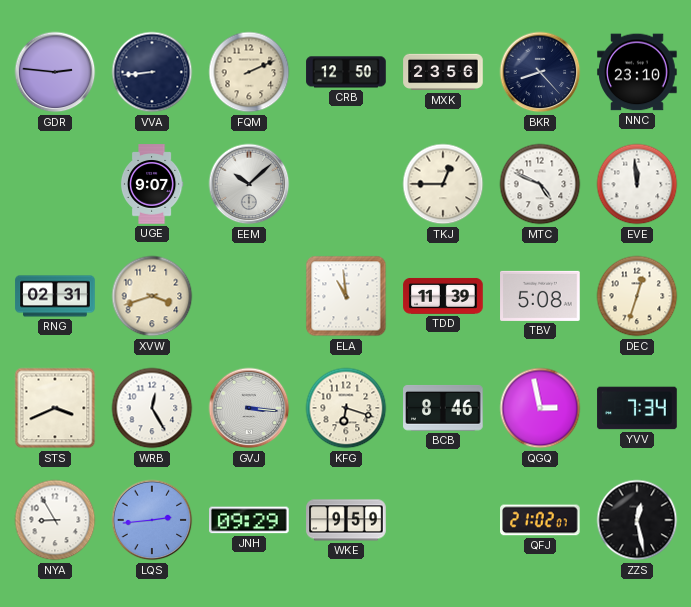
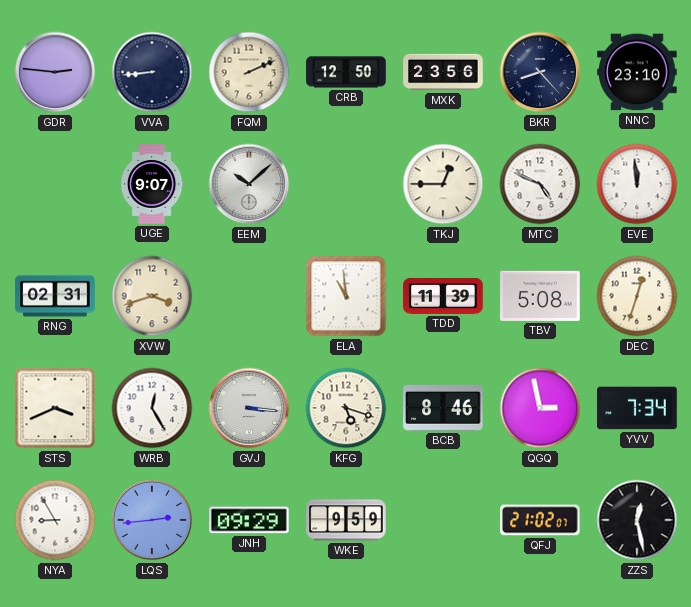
KFG: 6:18 -> 5:18 (346, 408)
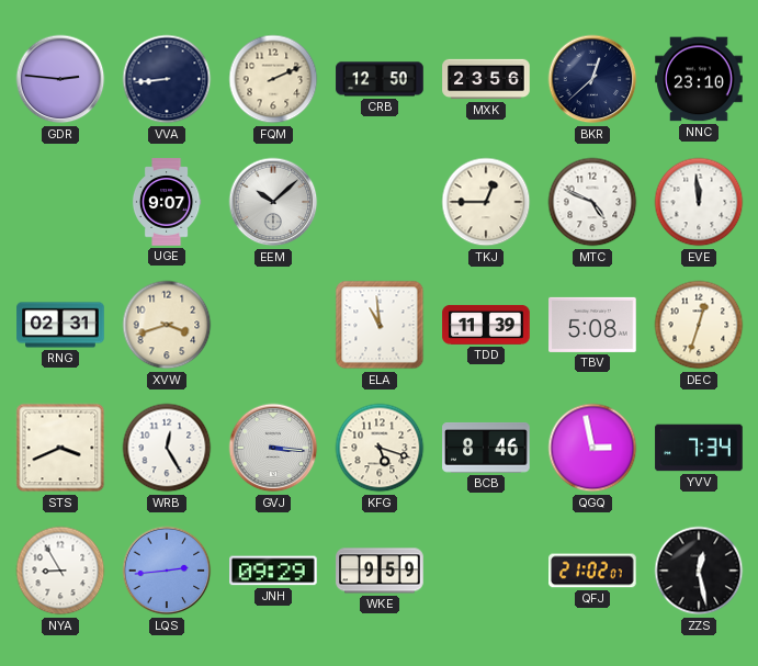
BKR: 8:23 -> 12:38 (592, 79)
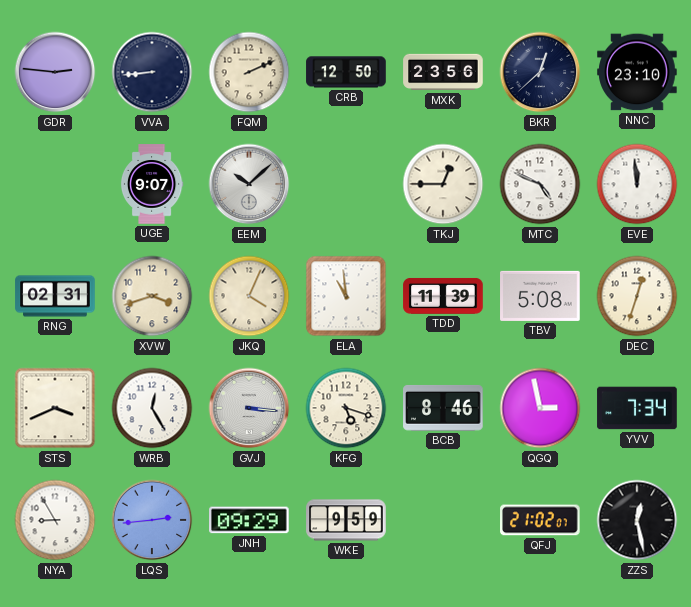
JKQ: none -> 4:04 (249, 296)
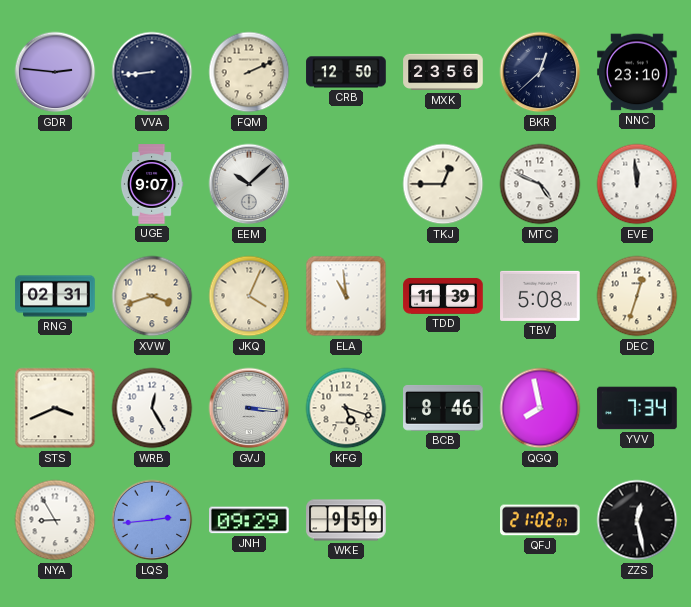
QGQ: 2:58 -> 7:58 (540, 408)
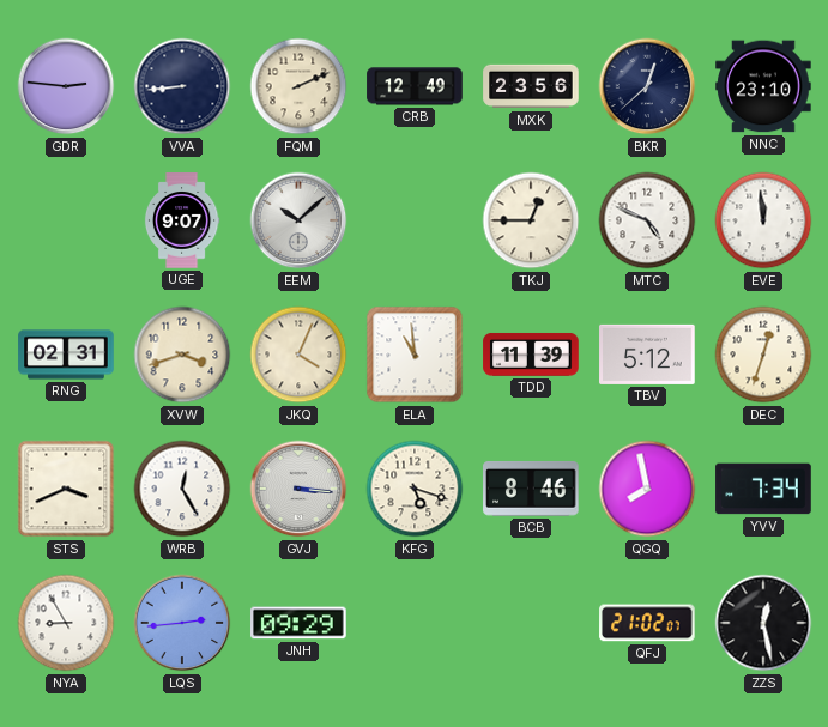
CRB: 12:50 -> 12:49 (415, 86)
TBV: 5:08 -> 5:12 (647, 355)
WKE: 9:59 -> none (346, 520)
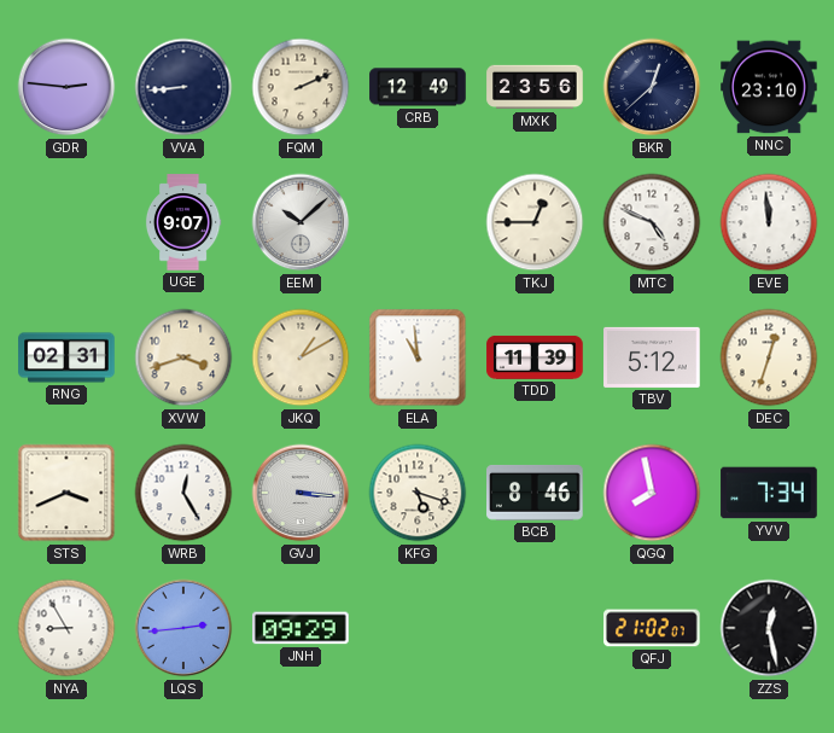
JKQ: 4:04 -> 1:10 (301, 357)
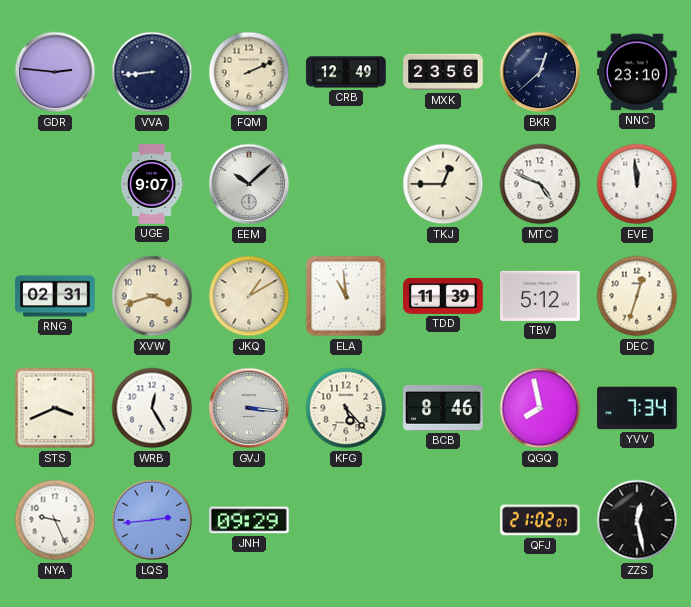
KFG: 5:18 -> 5:23 (346, 408)
NYA: 8:55 -> 9:26 (55, 520)
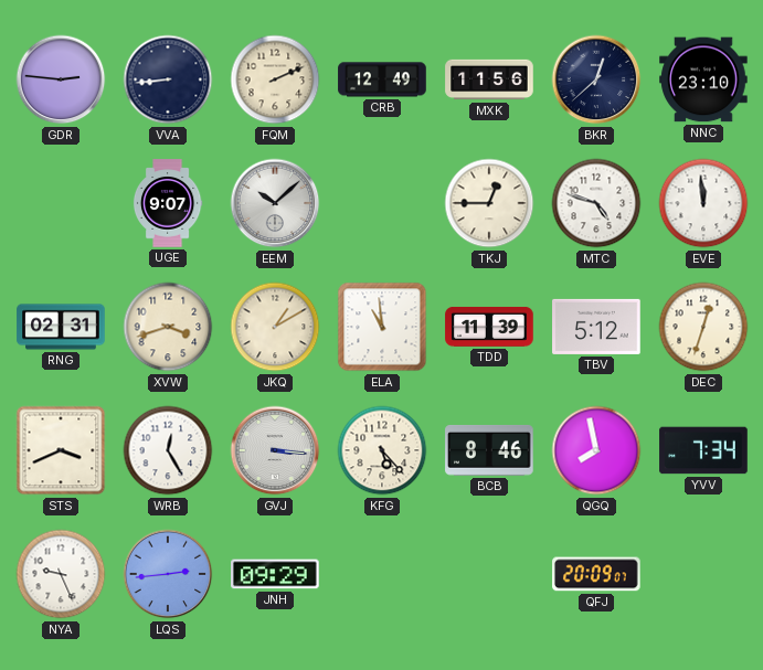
MXK: 23:56 -> 11:56 (489, 79)
MTC: 4:49 -> 4:48 (596, 203)
QFJ: 21:02 -> 20:09 (596, 574)
ZZS: 12:28 -> none (637, 520)
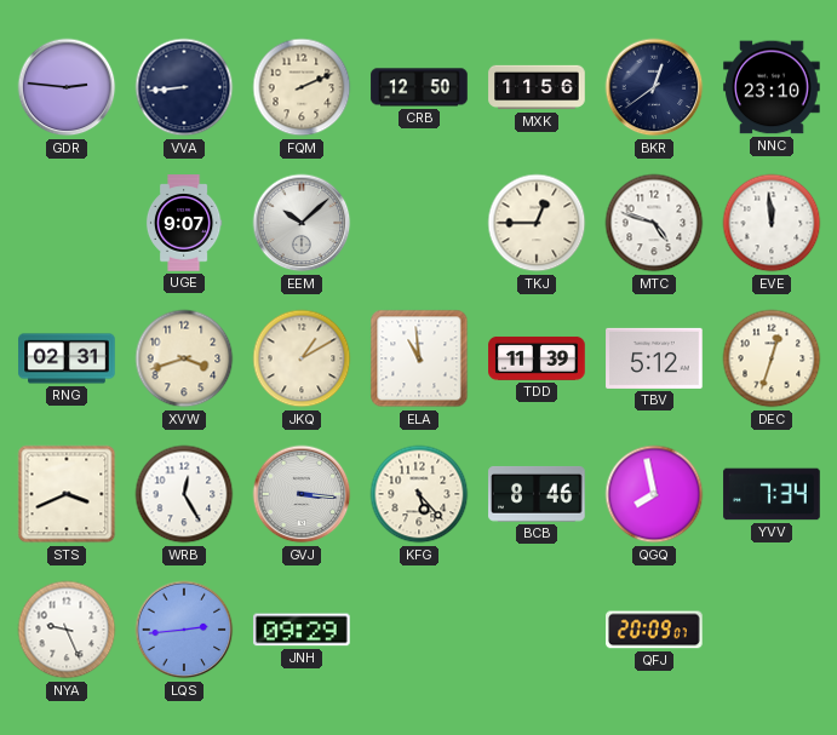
CRB: 12:49 -> 12:50 (419, 87)
BKR: 12:38 -> 12:39 (654, 87)
